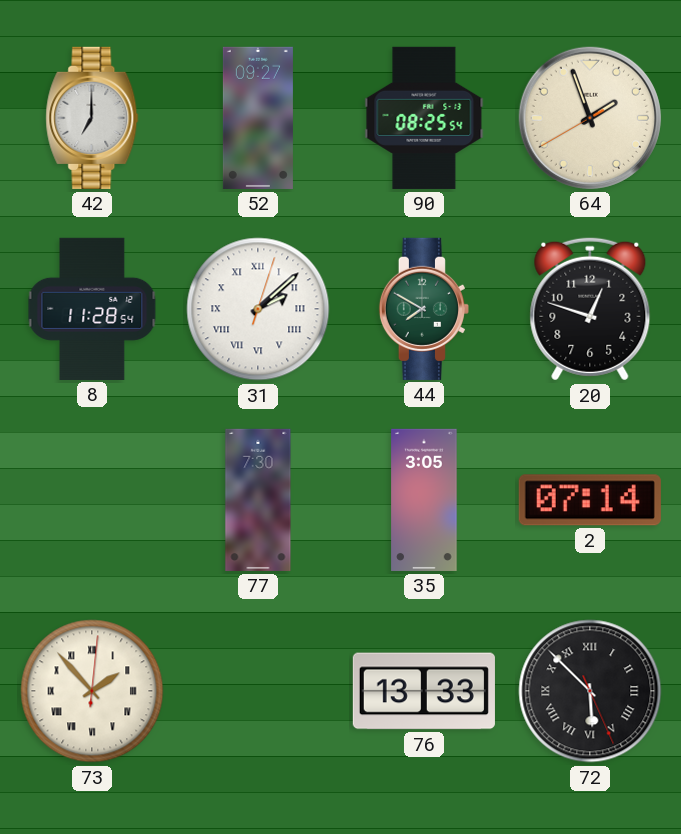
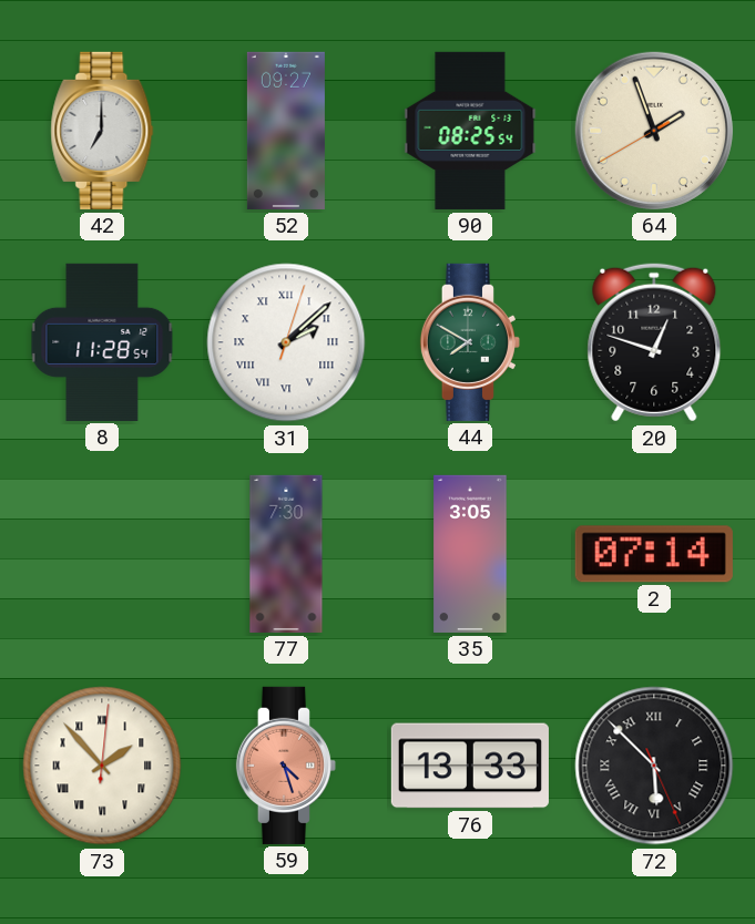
59: none -> 4:27 (286, 766)
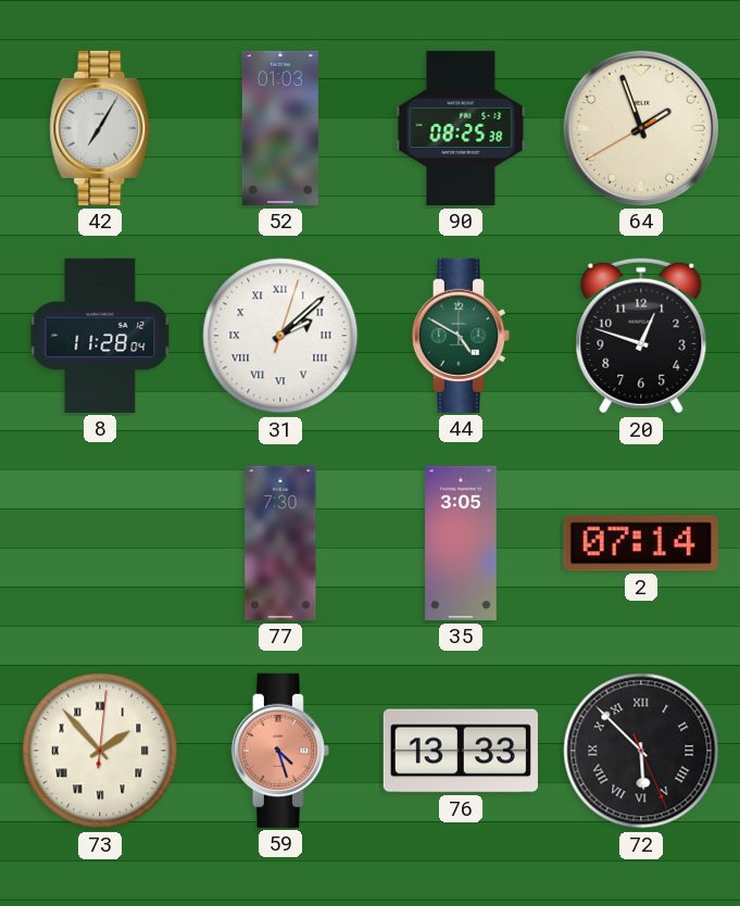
42: 7:00 -> 7:05 (100, 128)
52: 09:27 -> 01:03 (280, 128)
90: 08:25:54 -> 08:25:38 (461, 128)
8: 11:28:54 -> 11:28:04 (100, 336)
44: 7:50 -> 4:50 (461, 336)
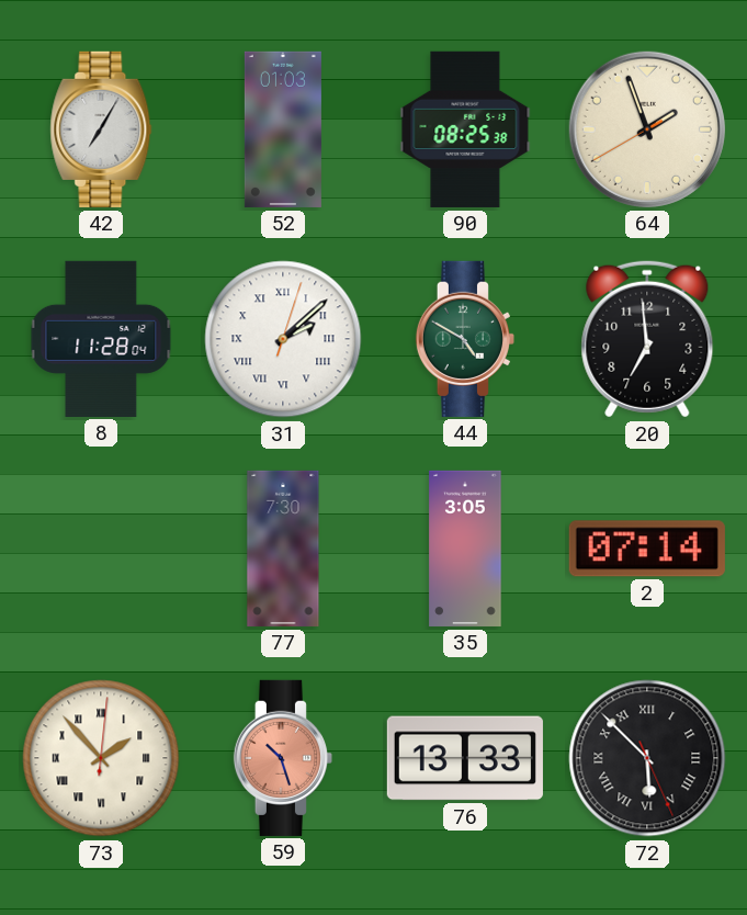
20: 12:48 -> 6:59 (647, 339)
59: 4:27 -> 10:27 (283, 758)
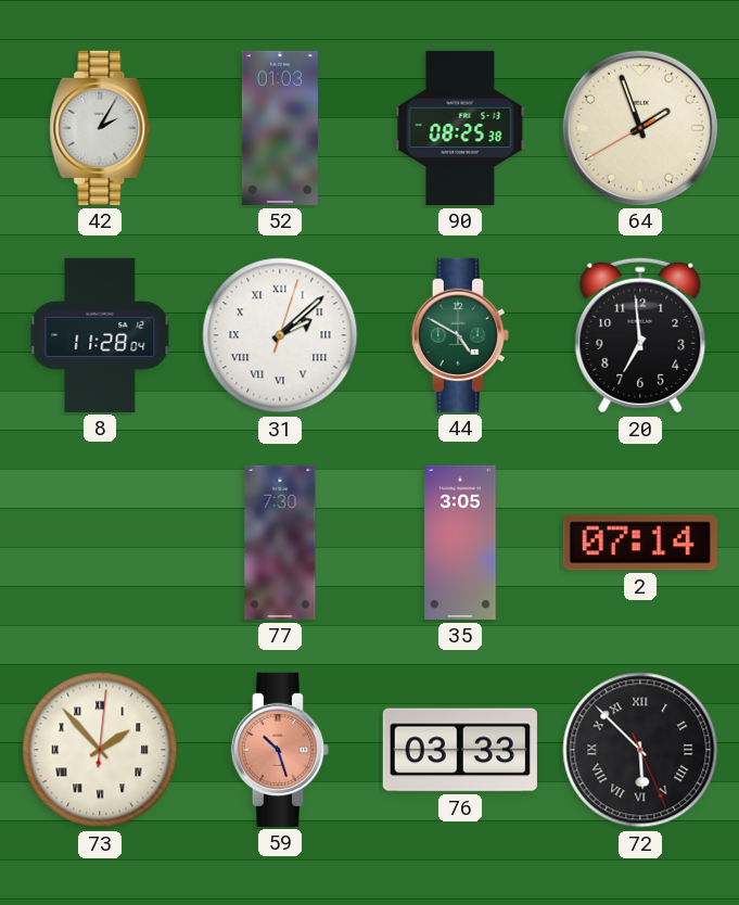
42: 7:05 -> 2:05 (100, 128)
76: 13:33 -> 03:33 (460, 750)
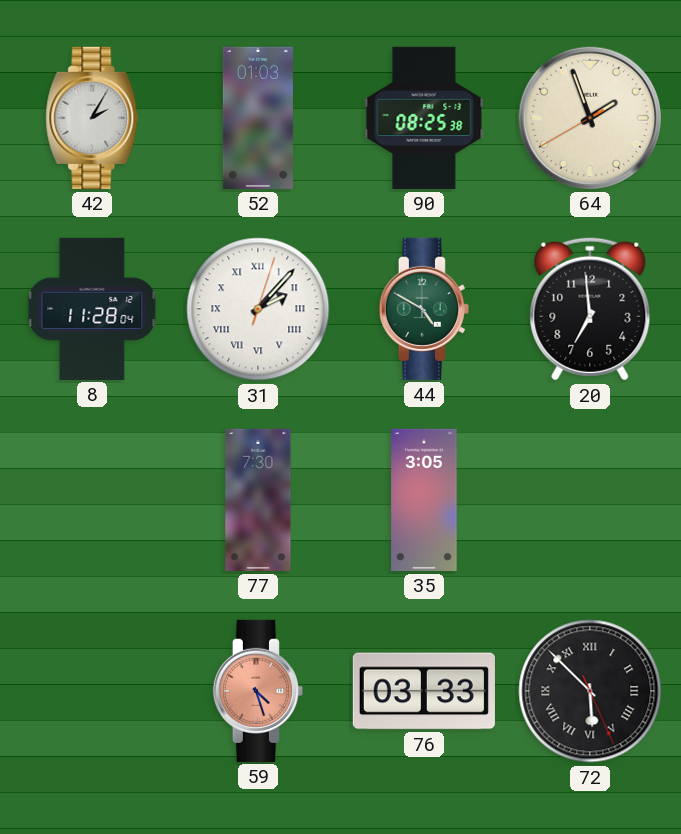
31: 2:08 -> 2:07 (258, 309)
2: 07:14 -> none (640, 543)
73: 1:53 -> none (100, 750)
59: 10:27 -> 4:27 (258, 691)
